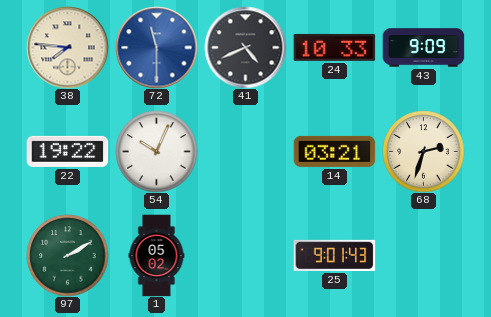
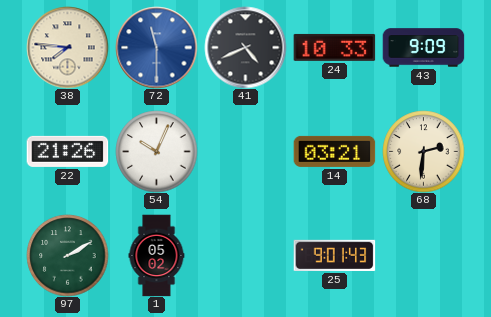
22: 19:22 -> 21:26 (67, 151)
68: 2:33 -> 2:31 (423, 151)
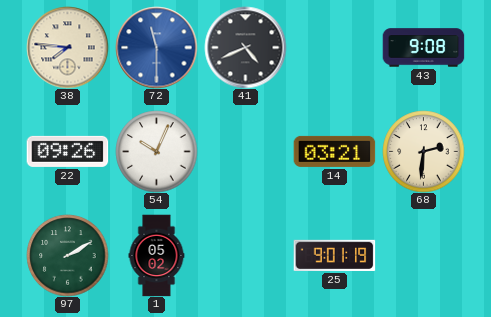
24: 10:33 -> none (334, 47)
43: 9:09 -> 9:08 (423, 48)
22: 21:26 -> 09:26 (67, 151)
25: 9:01:43 -> 9:01:19 (334, 255)
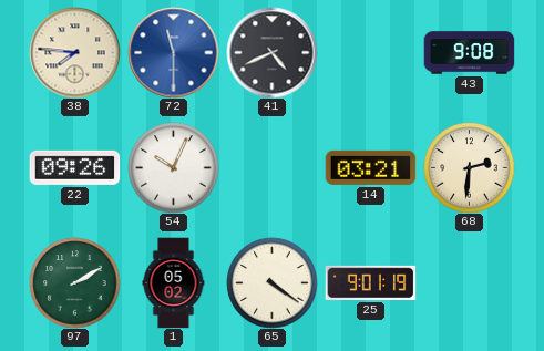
65: none -> 4:21 (271, 282)
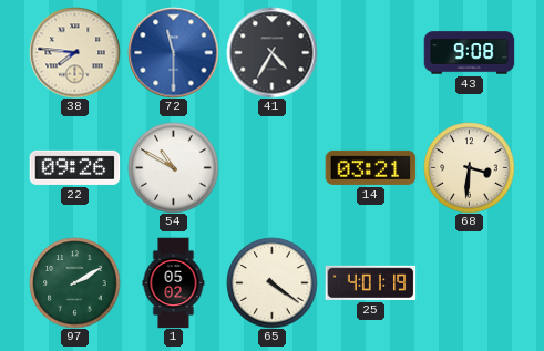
41: 4:41 -> 4:35 (271, 52)
54: 10:04 -> 10:50 (173, 167)
68: 2:31 -> 3:31 (469, 167)
25: 9:01 -> 4:01 (370, 282)
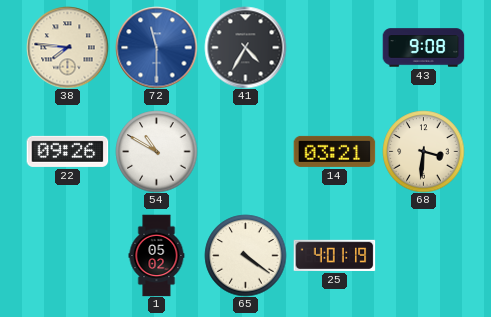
97: 2:10 -> none (74, 282)
